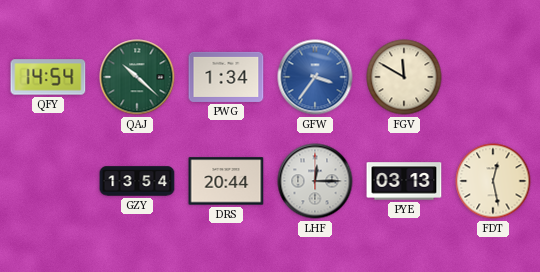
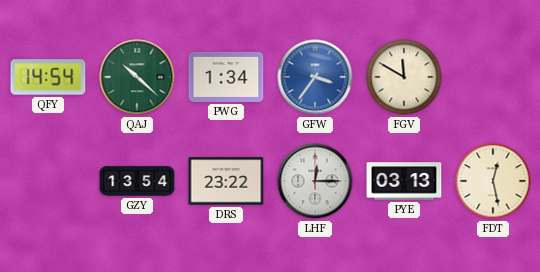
DRS: 20:44 -> 23:22 (226, 181)
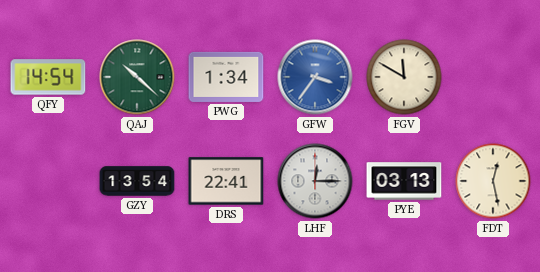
DRS: 23:22 -> 22:41 (226, 181)
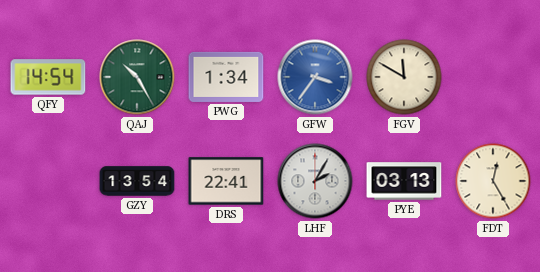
QAJ: 10:22 -> 10:25 (137, 77)
LHF: 12:15 -> 2:05 (315, 181)
FDT: 12:28 -> 12:25 (493, 181)
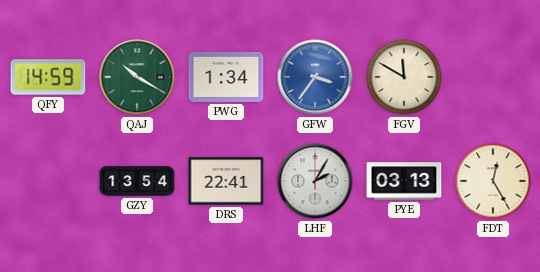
QFY: 14:54 -> 14:59 (48, 77)
QAJ: 10:25 -> 10:20 (137, 77)
